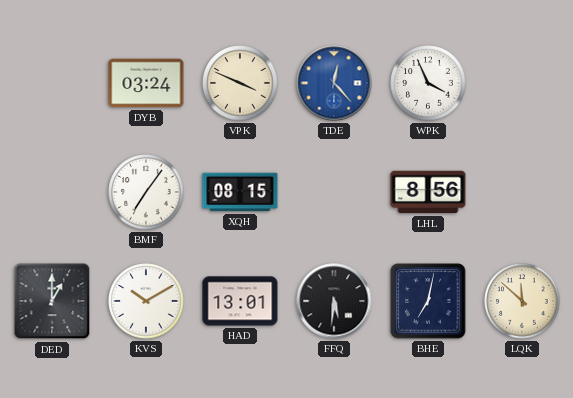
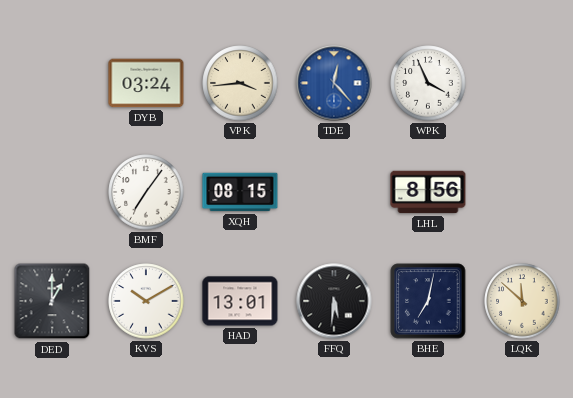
VPK: 3:49 -> 3:44 (240, 83)
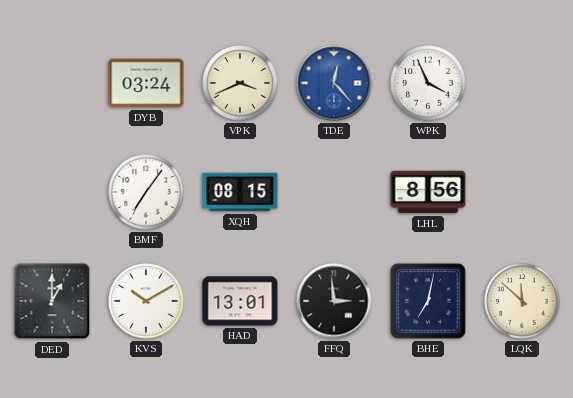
VPK: 3:44 -> 3:41 (240, 83)
FFQ: 5:31 -> 2:59 (334, 301)
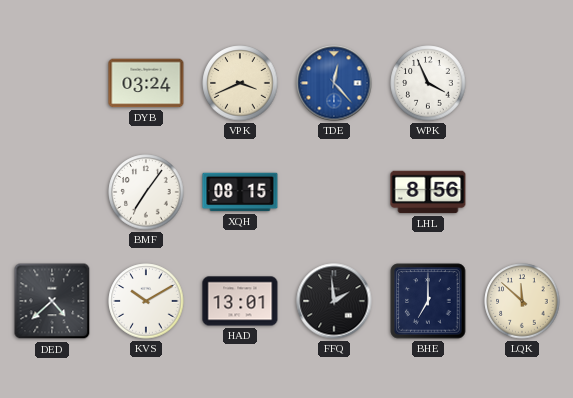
DED: 1:00 -> 4:38 (52, 301)
FFQ: 2:59 -> 1:59 (334, 301)
BHE: 7:02 -> 7:00 (428, 301)
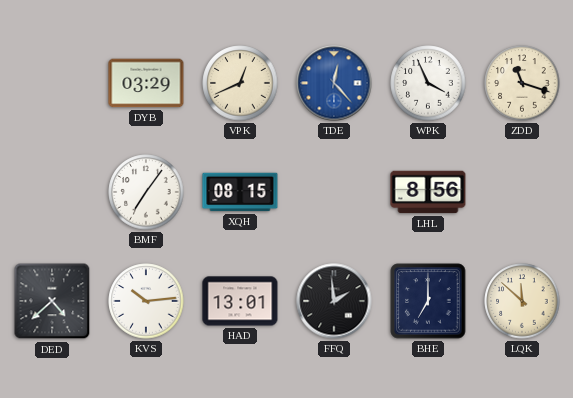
DYB: 03:24 -> 03:29 (146, 83)
VPK: 3:41 -> 12:41 (240, 83)
ZDD: none -> 11:18 (522, 83)
KVS: 10:10 -> 10:14 (146, 301)
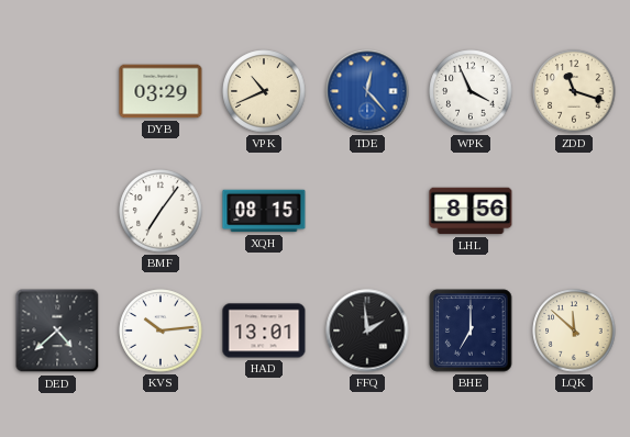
VPK: 12:41 -> 10:41 (264, 91)
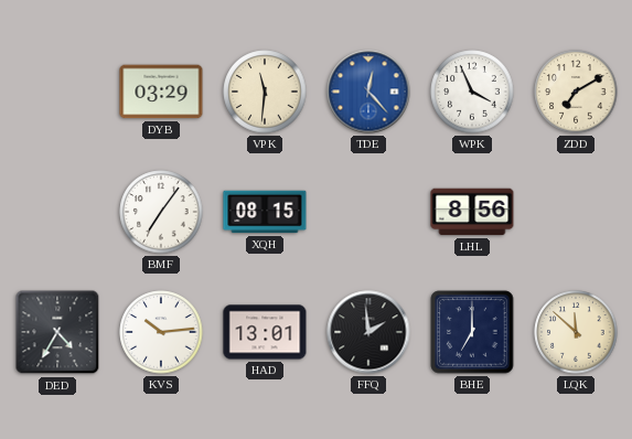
VPK: 10:41 -> 11:31 (265, 92)
ZDD: 11:18 -> 7:10 (576, 92)
DED: 4:38 -> 4:35 (57, 332)
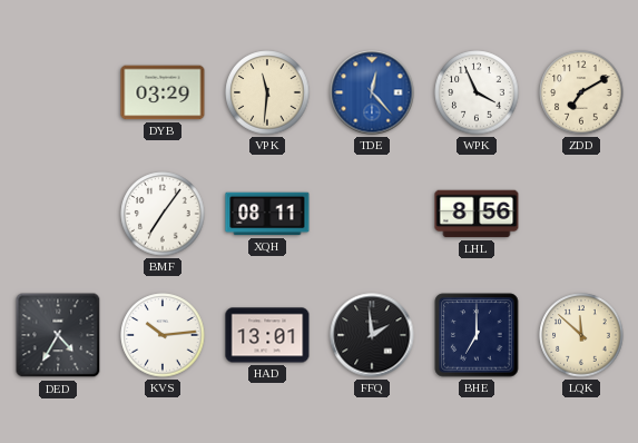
XQH: 08:15 -> 08:11 (267, 214)
